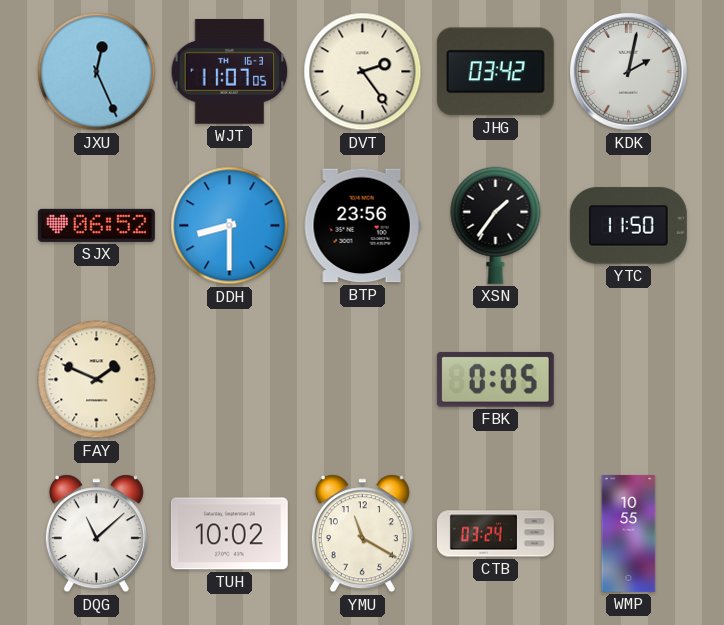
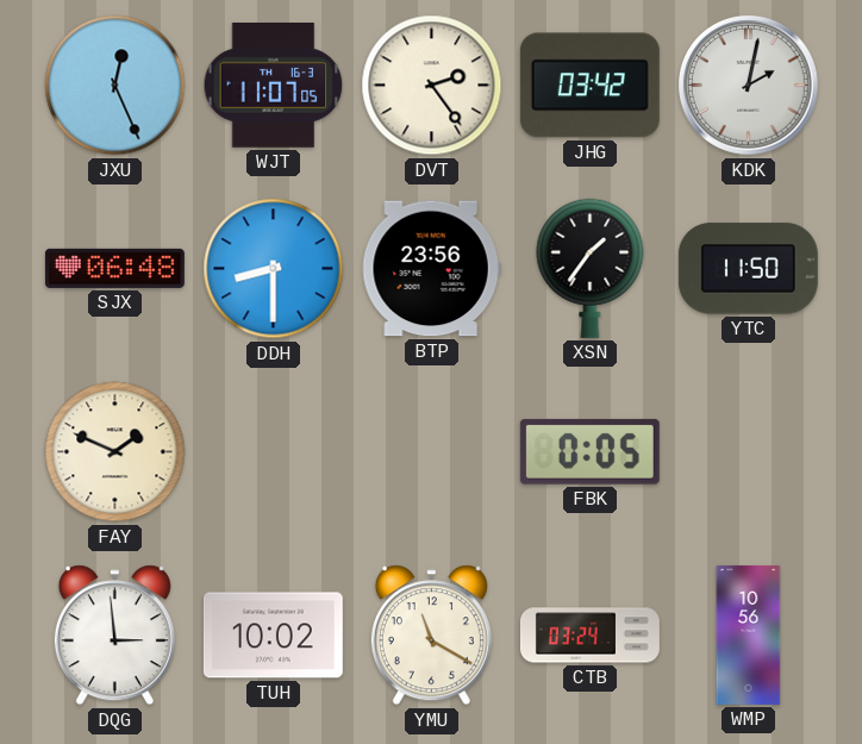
SJX: 06:52 -> 06:48 (114, 268)
DQG: 11:08 -> 2:59 (114, 636)
WMP: 10:55 -> 10:56 (749, 634)
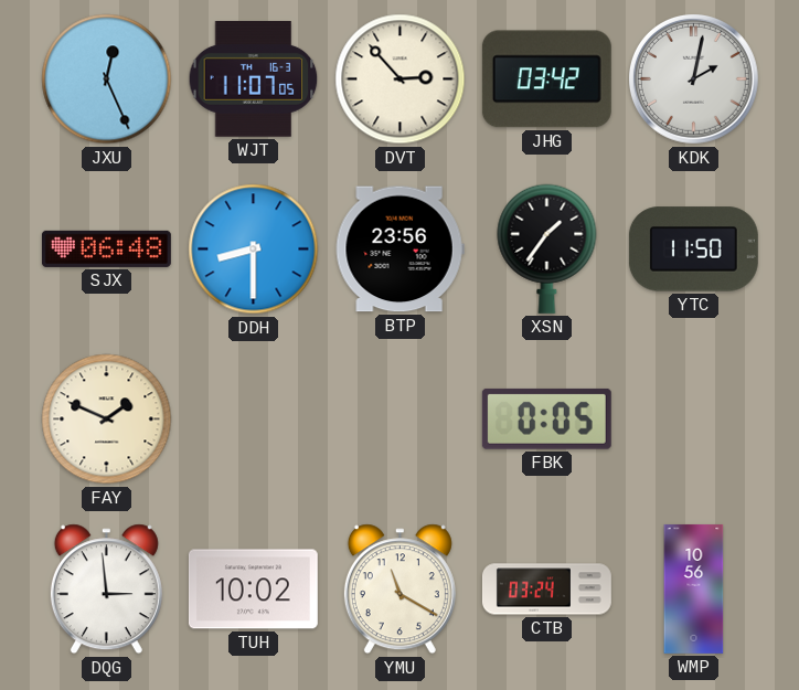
DVT: 2:24 -> 2:53 (401, 79)
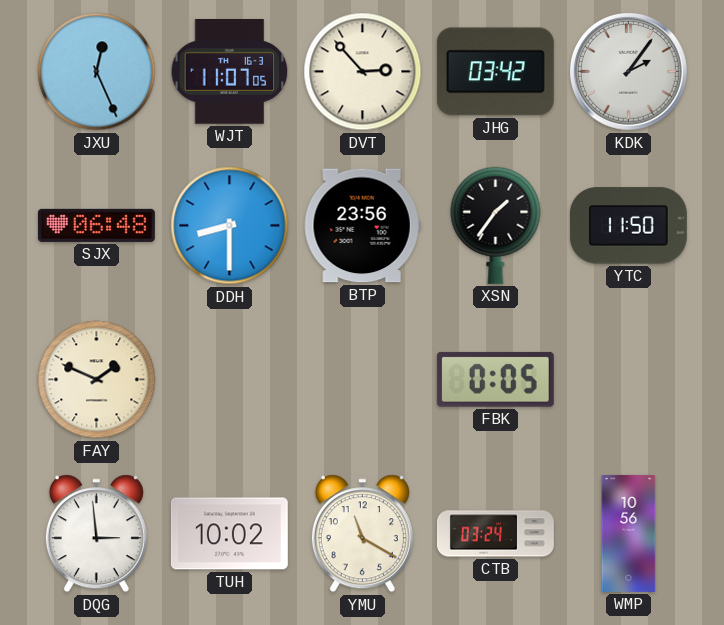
KDK: 2:02 -> 2:06 (629, 72)
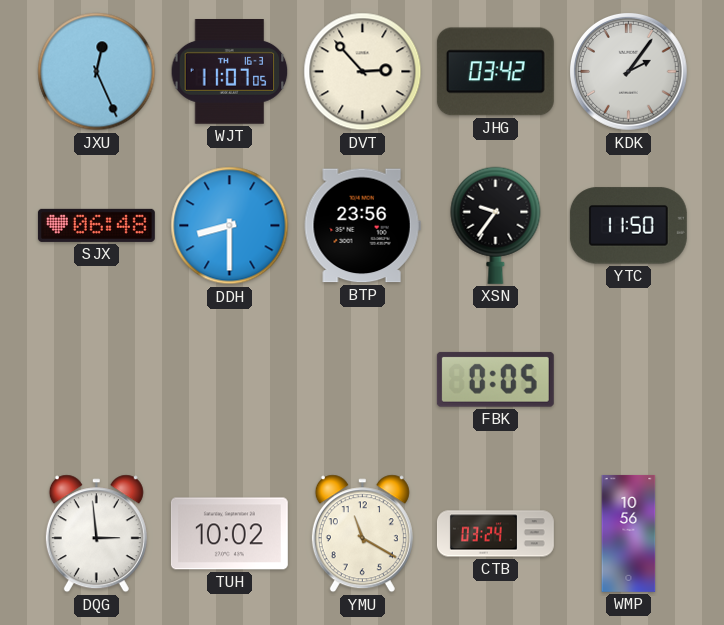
XSN: 1:36 -> 9:36 (496, 225)
FAY: 1:49 -> none (97, 380)
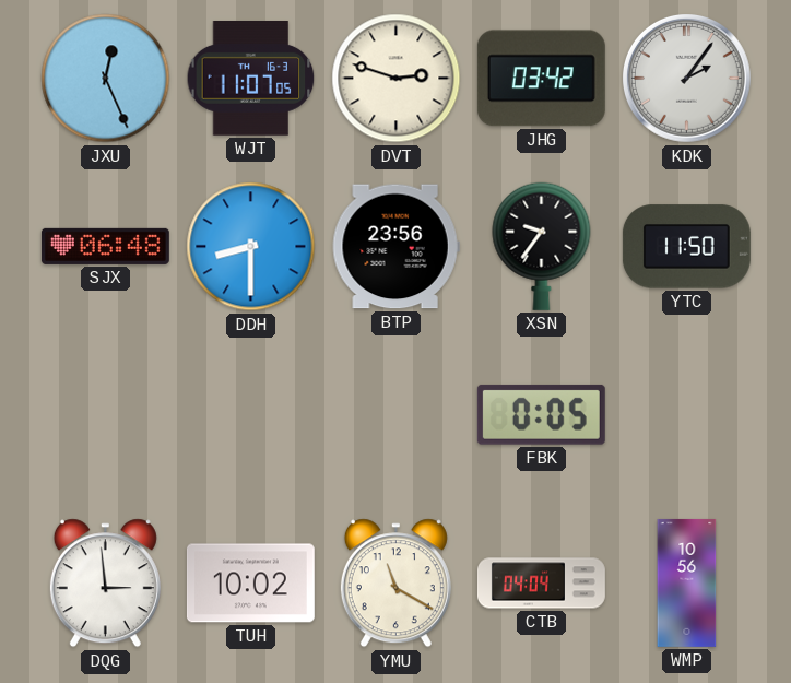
DVT: 2:53 -> 2:48 (397, 79)
CTB: 03:24 -> 04:04 (541, 584)
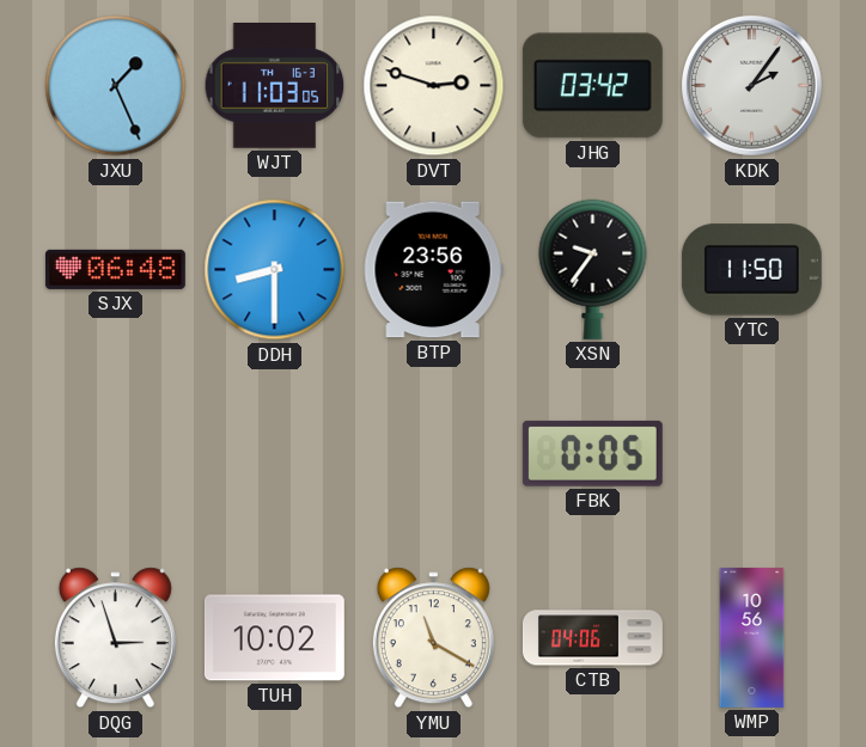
JXU: 12:26 -> 1:26 (116, 86)
WJT: 11:07 -> 11:03 (275, 86)
DQG: 2:59 -> 2:57 (115, 638)
CTB: 04:04 -> 04:06 (592, 638)
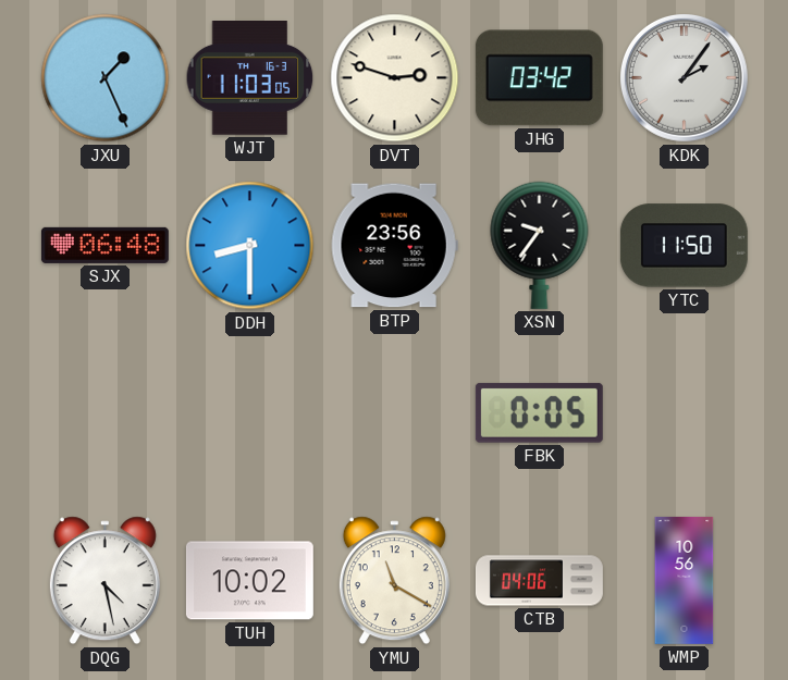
DQG: 2:57 -> 4:28 (104, 581)
